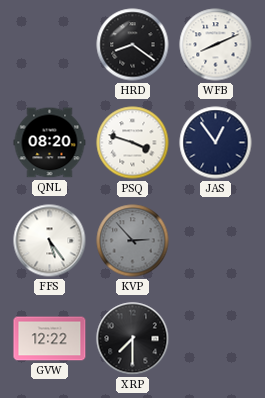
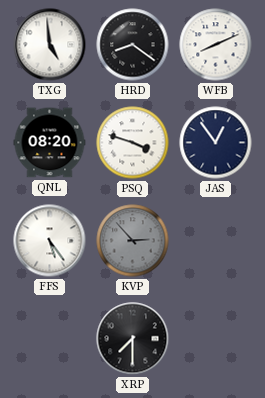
TXG: none -> 4:59 (50, 45)
GVW: 12:22 -> none (50, 339)
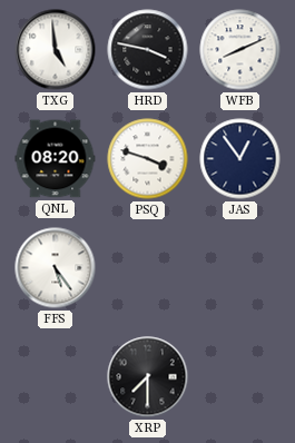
HRD: 8:21 -> 3:47 (148, 50)
KVP: 2:53 -> none (133, 241)
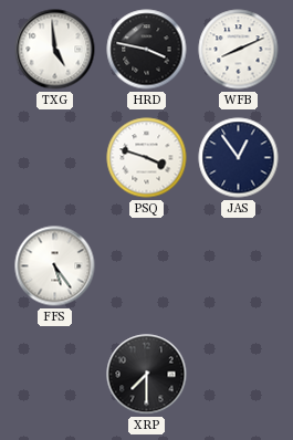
QNL: 08:20 -> none (56, 159)
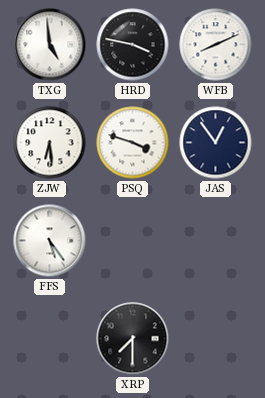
ZJW: none -> 6:29 (50, 143)
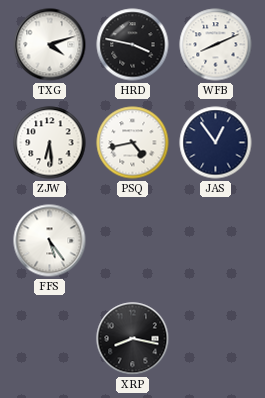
TXG: 4:59 -> 4:12 (50, 45)
PSQ: 3:48 -> 4:43 (133, 143)
XRP: 7:30 -> 8:17 (133, 339)
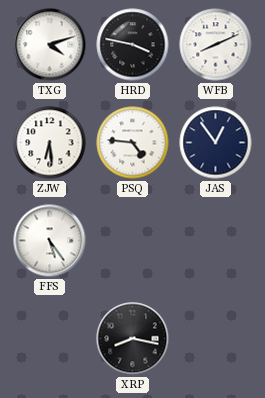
PSQ: 4:43 -> 4:46 (133, 143)
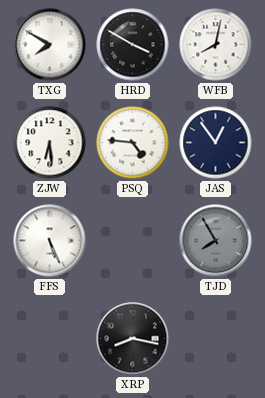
TXG: 4:12 -> 7:50 (50, 45)
HRD: 3:47 -> 3:50 (133, 45)
WFB: 8:11 -> 8:02 (216, 45)
FFS: 5:24 -> 5:26 (50, 241)
TJD: none -> 7:55 (216, 241)
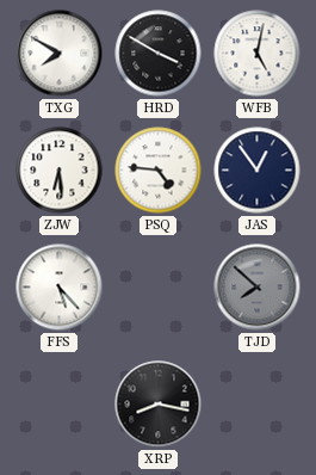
WFB: 8:02 -> 5:02 (258, 54)
FFS: 5:26 -> 5:23 (60, 288)
TJD: 7:55 -> 7:52 (258, 288)
